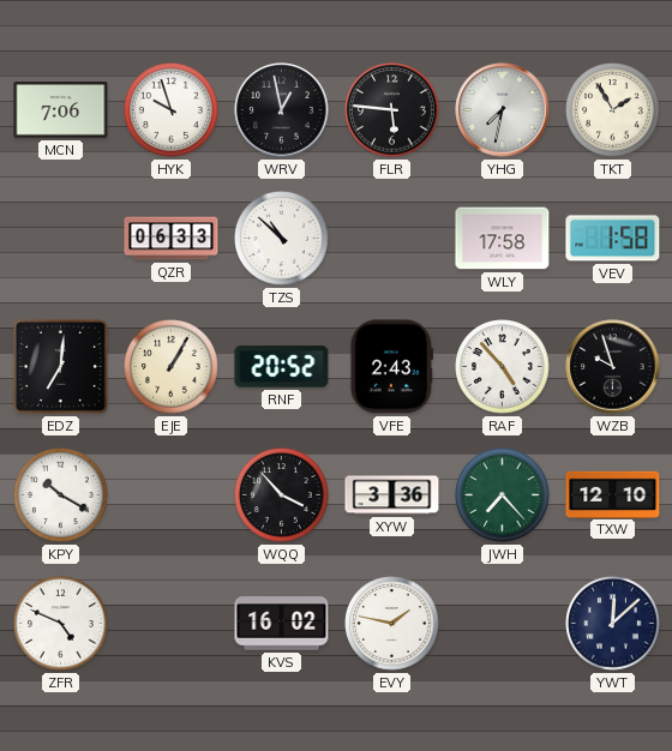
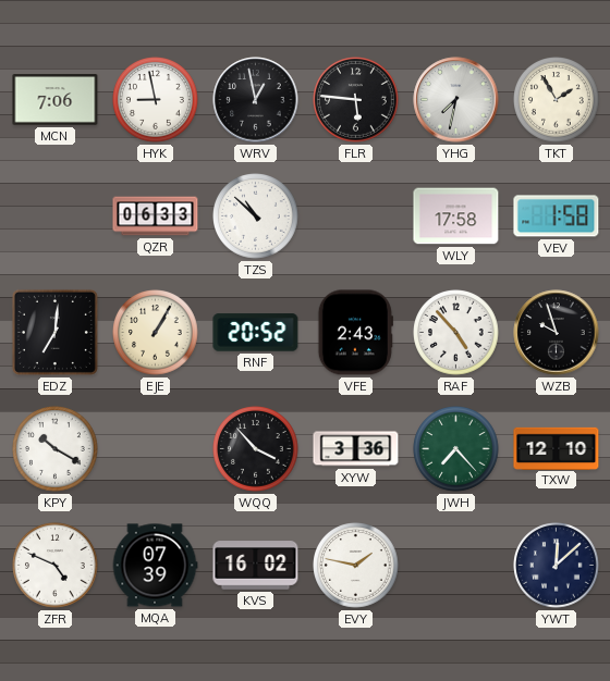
HYK: 9:57 -> 8:58 (156, 100)
MQA: none -> 07:39 (155, 566)
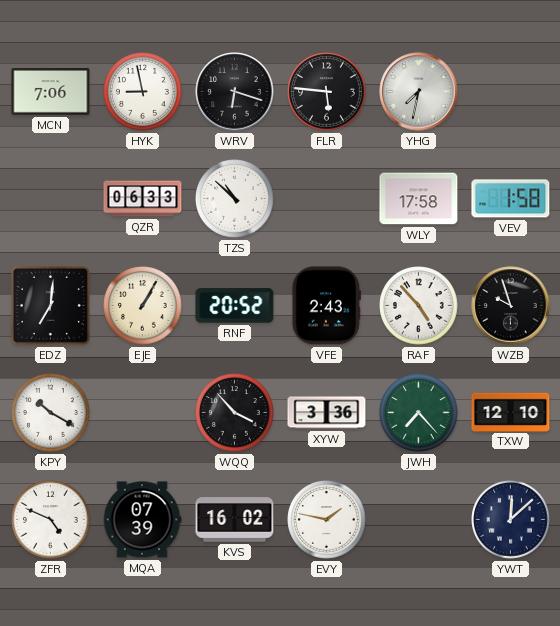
WRV: 12:58 -> 6:18 (235, 92)
TKT: 1:55 -> none (557, 100)
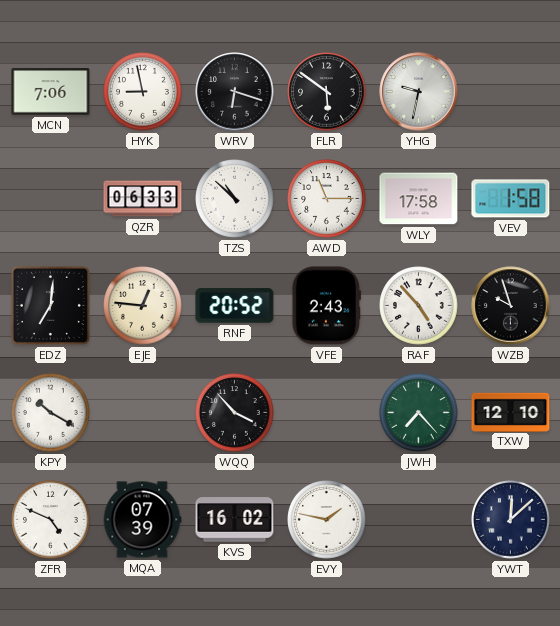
FLR: 5:46 -> 5:51 (327, 92)
YHG: 7:32 -> 9:32 (419, 92)
AWD: none -> 11:15 (327, 199)
EJE: 1:05 -> 12:46 (143, 306)
XYW: 3:36 -> none (327, 413)
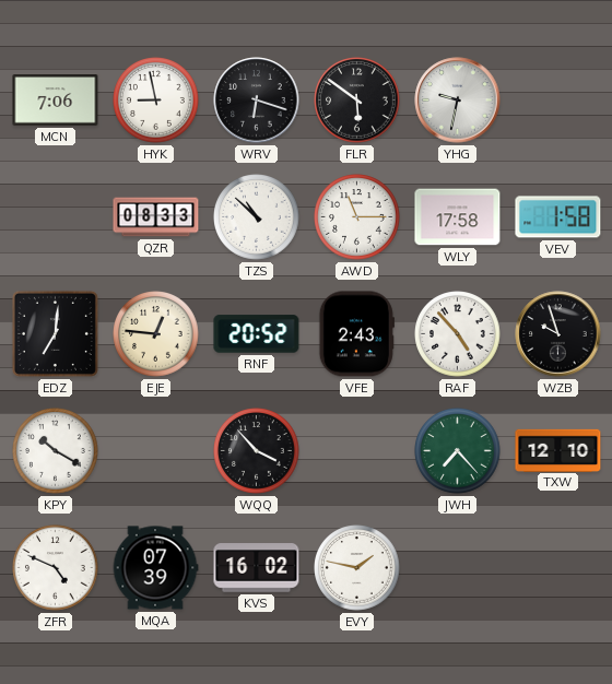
QZR: 06:33 -> 08:33 (156, 217)
YWT: 12:08 -> none (511, 520)
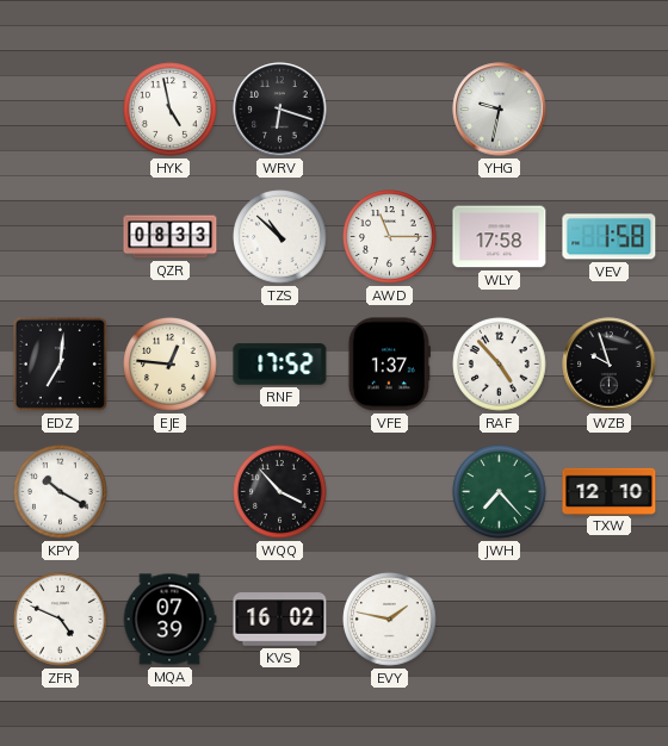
MCN: 7:06 -> none (56, 101)
HYK: 8:58 -> 4:58 (171, 110)
FLR: 5:51 -> none (357, 101)
RNF: 20:52 -> 17:52 (280, 365)
VFE: 2:43 -> 1:37 (389, 365)
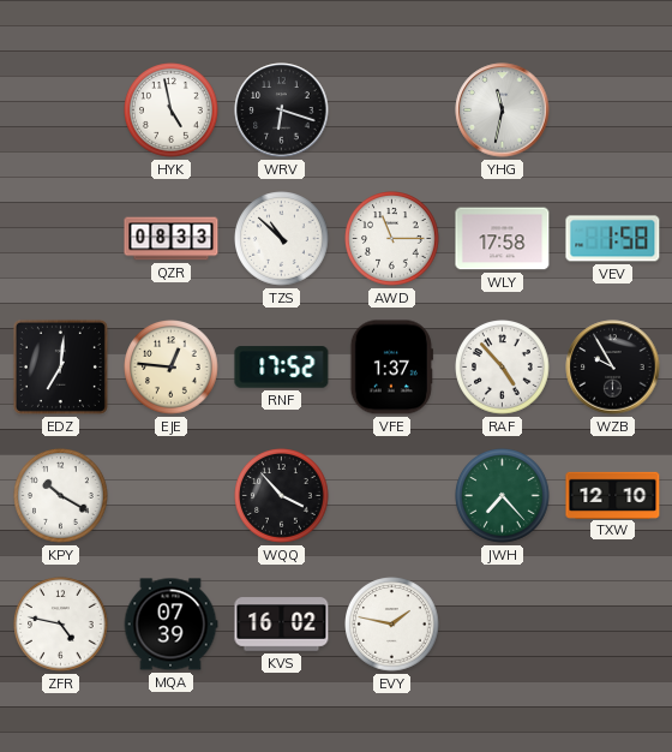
YHG: 9:32 -> 11:32 (503, 111)
WZB: 9:57 -> 9:55 (613, 368)
ZFR: 4:49 -> 4:47 (61, 625)
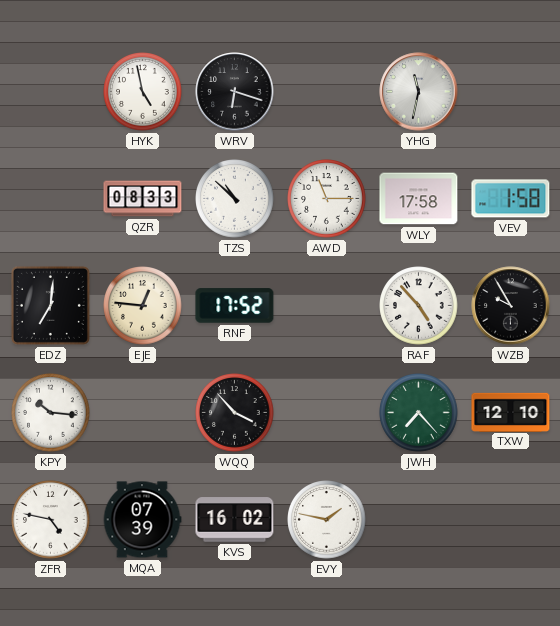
VFE: 1:37 -> none (391, 368)
KPY: 10:20 -> 10:16 (51, 413)
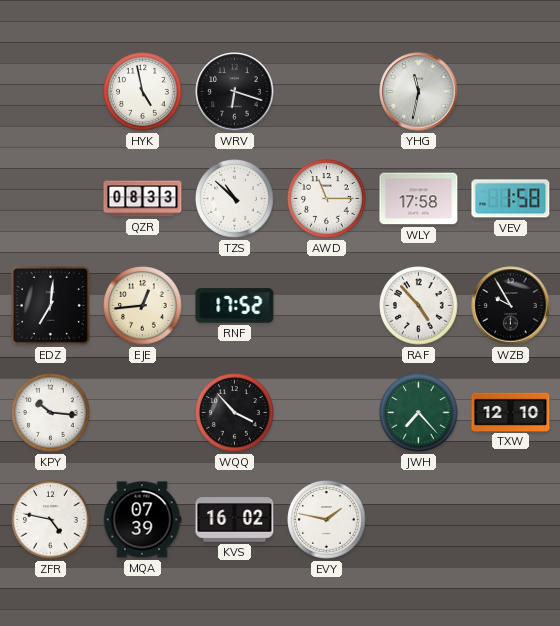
EJE: 12:46 -> 12:44 (143, 306)
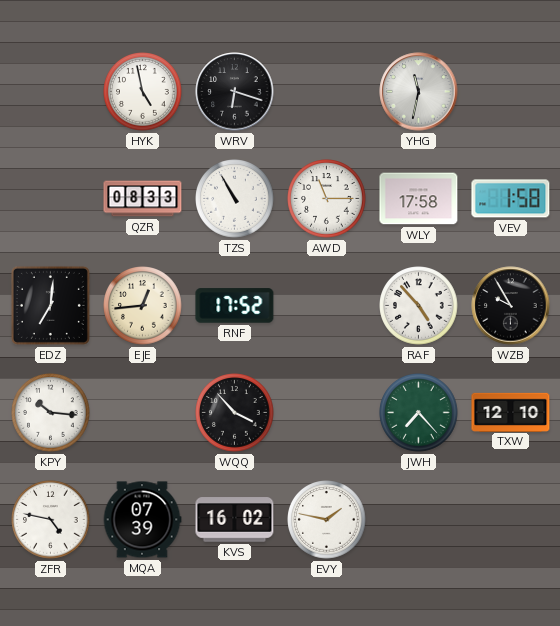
TZS: 10:52 -> 10:55 (235, 199)
